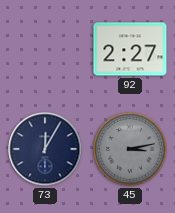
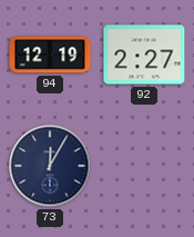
94: none -> 12:19 (50, 55)
45: 3:13 -> none (130, 149)
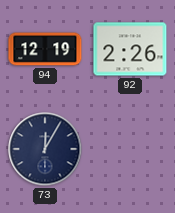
92: 2:27 -> 2:26 (130, 49)
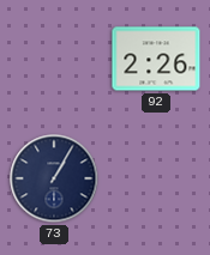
94: 12:19 -> none (45, 49)
73: 12:05 -> 1:05 (54, 178)
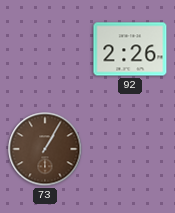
73 dial: navy -> brown (45, 149)
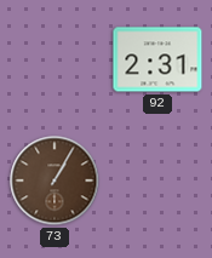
92: 2:26 -> 2:31 (157, 59)
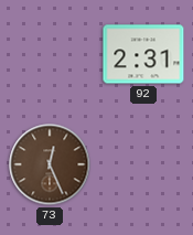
73: 1:05 -> 12:26 (50, 164)
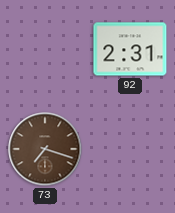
73: 12:26 -> 7:18 (45, 149)
